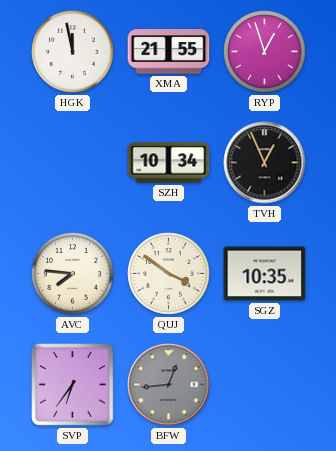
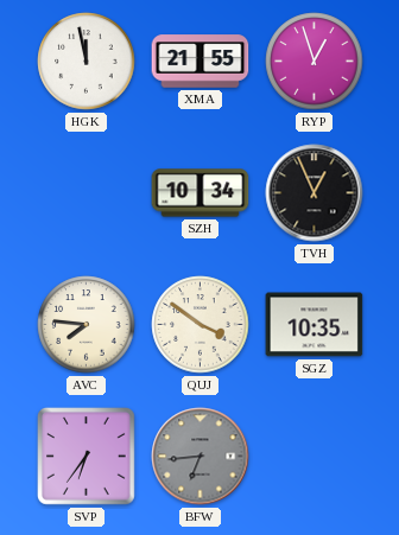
BFW: 12:44 -> 6:44 (201, 457)
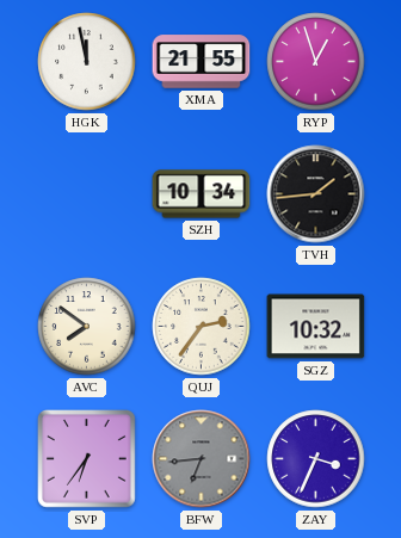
TVH: 12:56 -> 1:44 (316, 194)
AVC: 7:46 -> 7:51 (87, 327)
QUJ: 3:51 -> 2:36 (202, 327)
SGZ: 10:35 -> 10:32 (316, 327)
ZAY: none -> 3:34 (316, 459)
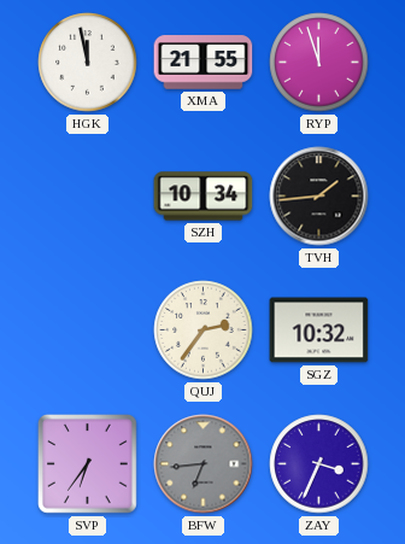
RYP: 12:57 -> 11:57 (319, 63)
AVC: 7:51 -> none (87, 327)
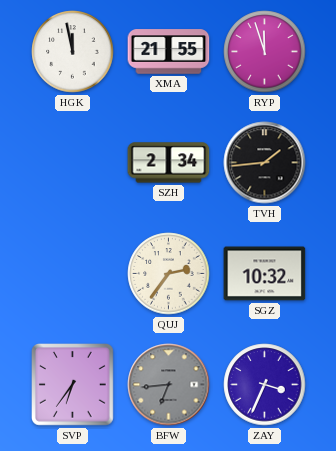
SZH: 10:34 -> 2:34 (169, 163)
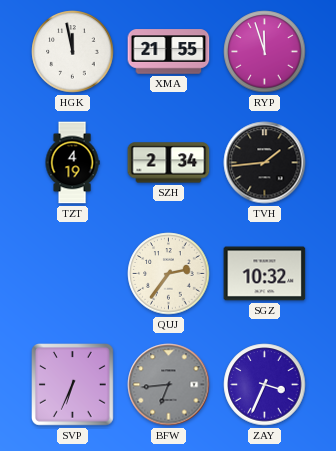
TZT: none -> 4:19 (72, 163)
SVP: 6:36 -> 6:34 (73, 385)
